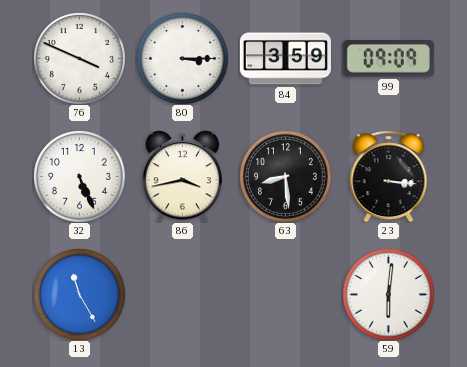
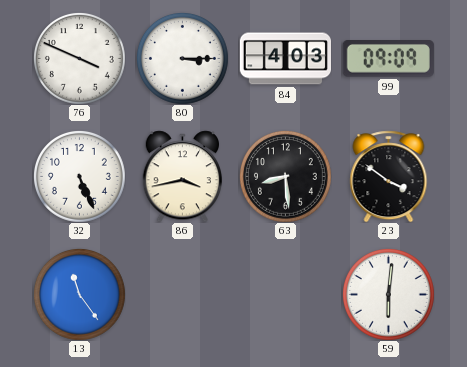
84: 3:59 -> 4:03 (285, 59)
23: 3:16 -> 3:51 (389, 176)
13: 11:25 -> 11:24 (79, 294)
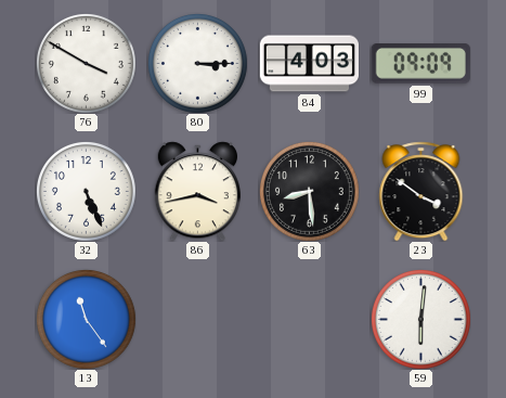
76: 3:49 -> 3:50 (86, 63)
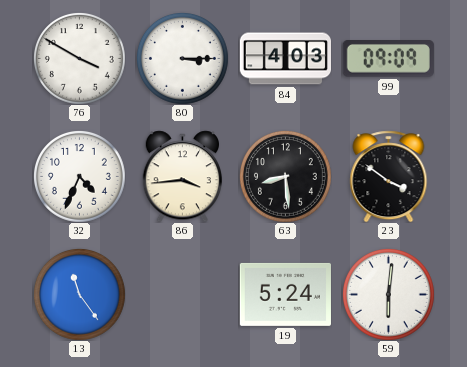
32: 5:26 -> 4:34 (79, 176)
86: 3:43 -> 3:44 (182, 176)
19: none -> 5:24 (285, 294)
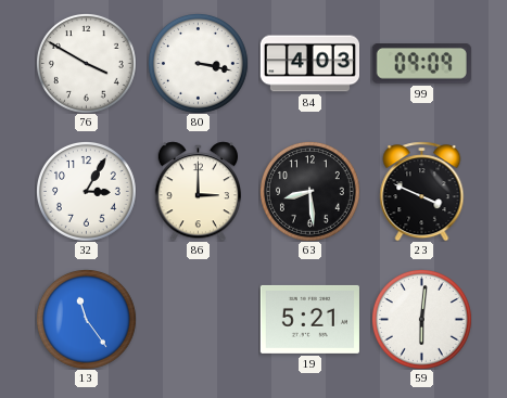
80: 3:15 -> 3:17 (198, 63)
32: 4:34 -> 3:05 (86, 191)
86: 3:44 -> 3:00 (198, 191)
23: 3:51 -> 3:49 (422, 191)
19: 5:24 -> 5:21 (309, 319)
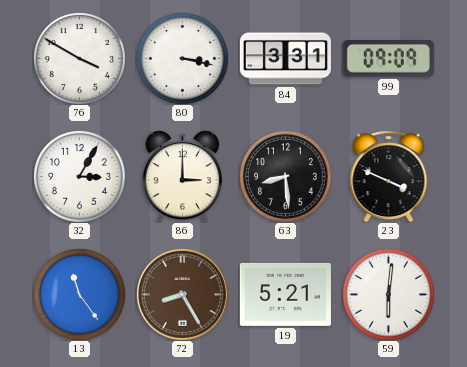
84: 4:03 -> 3:31 (285, 59)
72: none -> 8:25 (182, 294)
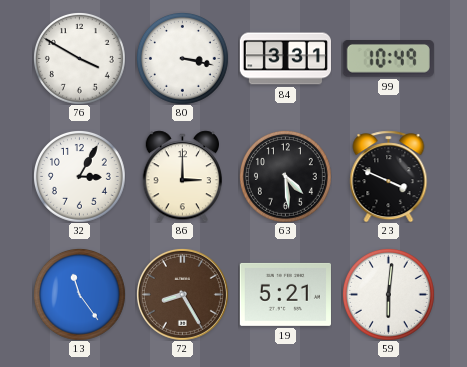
99: 09:09 -> 10:49 (388, 59)
63: 8:29 -> 4:29 (285, 176)
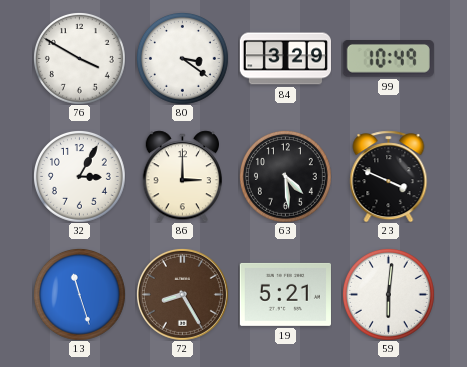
80: 3:17 -> 3:21 (182, 58)
84: 3:31 -> 3:29 (285, 59)
13: 11:24 -> 11:27 (79, 294)
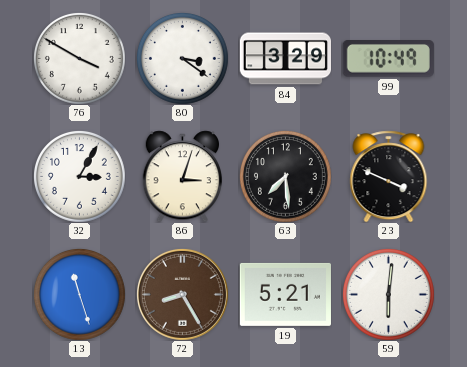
86: 3:00 -> 3:03 (182, 176)
63: 4:29 -> 7:29 (285, 176)
